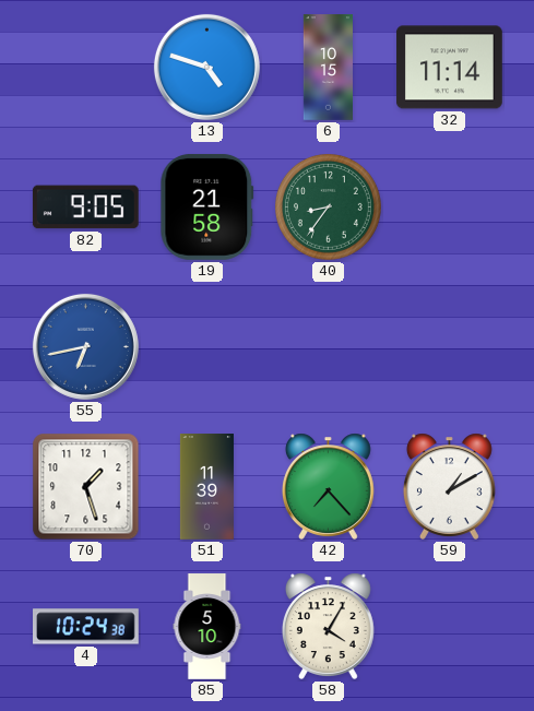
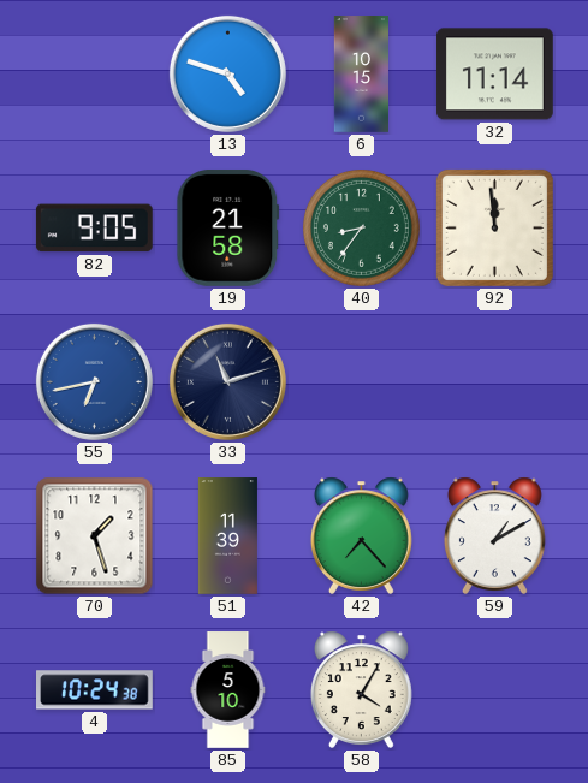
92: none -> 11:59 (494, 227)
33: none -> 11:12 (227, 381)
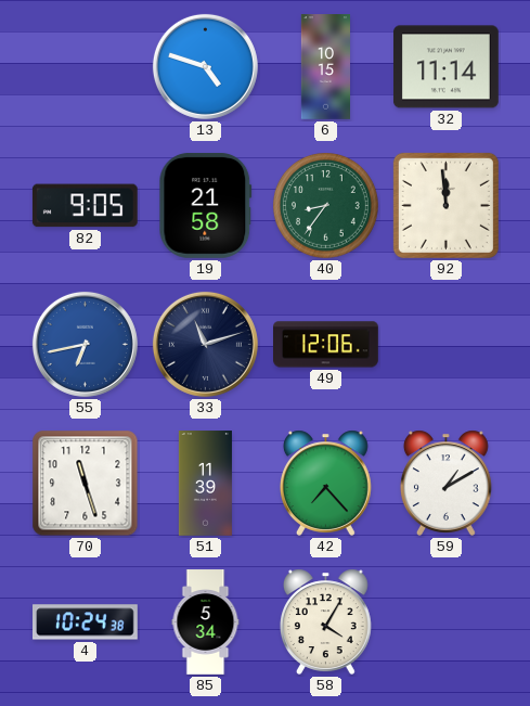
49: none -> 12:06 (326, 345)
70: 1:27 -> 11:27 (86, 484)
85: 5:10 -> 5:34 (206, 622)
